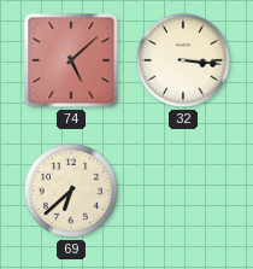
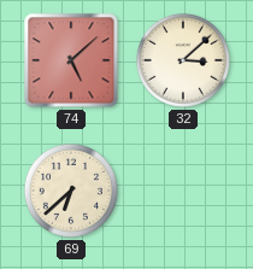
32: 3:16 -> 3:08 (183, 60)
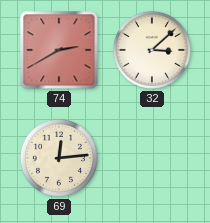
74: 5:08 -> 2:40 (59, 50)
69: 6:38 -> 12:14 (59, 158)
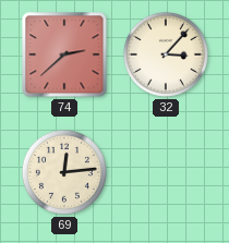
74: 2:40 -> 2:38 (64, 54)
32: 3:08 -> 3:07 (166, 54)
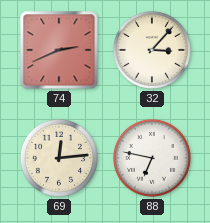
74: 2:38 -> 2:41 (59, 50)
88: none -> 6:47 (152, 158)
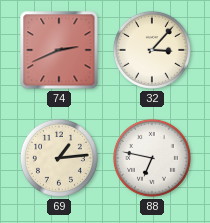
69: 12:14 -> 1:14 (59, 158)
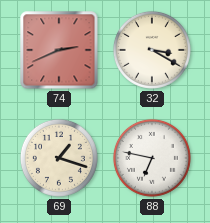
32: 3:07 -> 3:20 (152, 50)
69: 1:14 -> 1:18 (59, 158)
